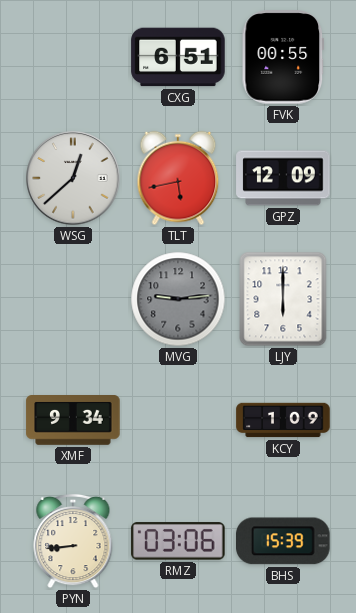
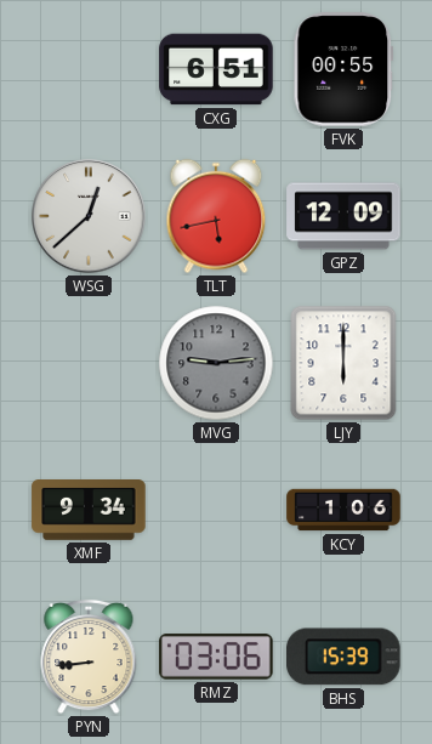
KCY: 1:09 -> 1:06 (343, 510)
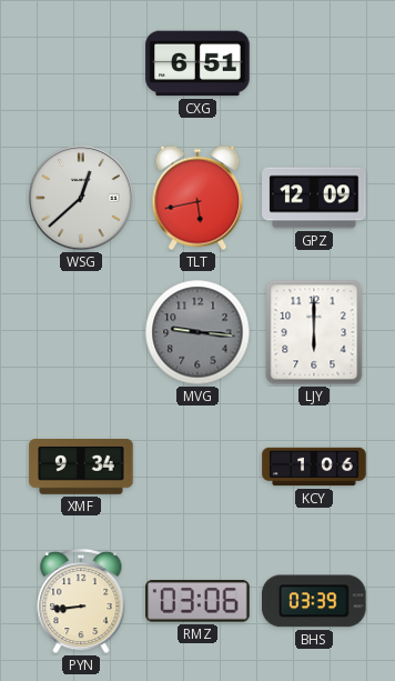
FVK: 00:55 -> none (343, 69)
MVG: 9:14 -> 9:16 (197, 332)
BHS: 15:39 -> 03:39 (314, 601)
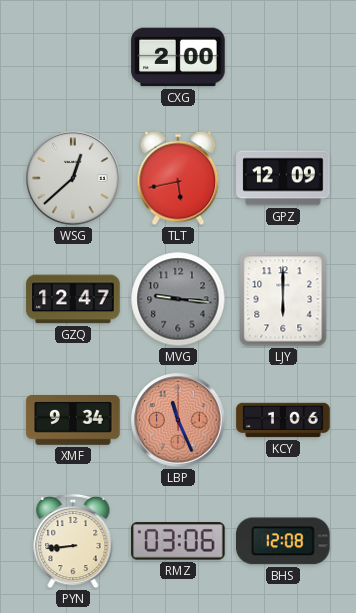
CXG: 6:51 -> 2:00 (178, 57)
GZQ: none -> 12:47 (73, 299)
LBP: none -> 11:26 (178, 420)
BHS: 03:39 -> 12:08 (283, 541)
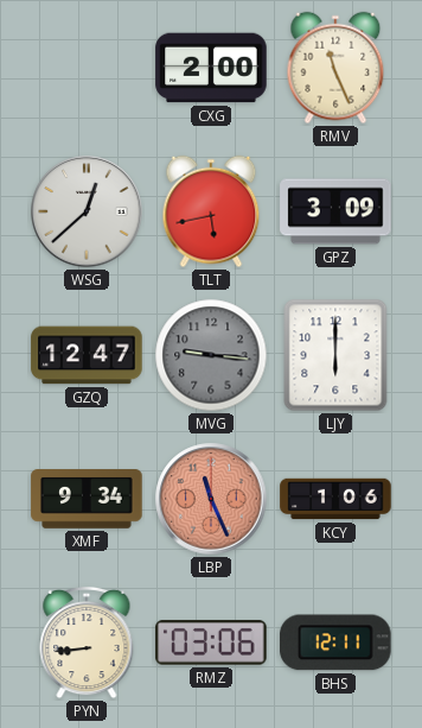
RMV: none -> 11:26 (335, 68)
GPZ: 12:09 -> 3:09 (335, 211)
BHS: 12:08 -> 12:11 (335, 642)
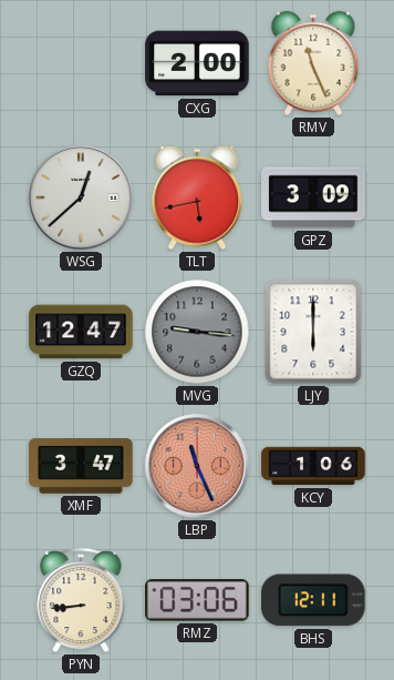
XMF: 9:34 -> 3:47 (81, 467)
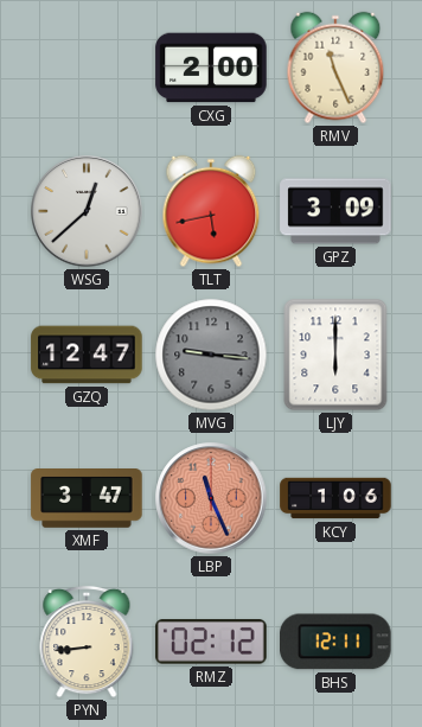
RMZ: 03:06 -> 02:12 (211, 642)
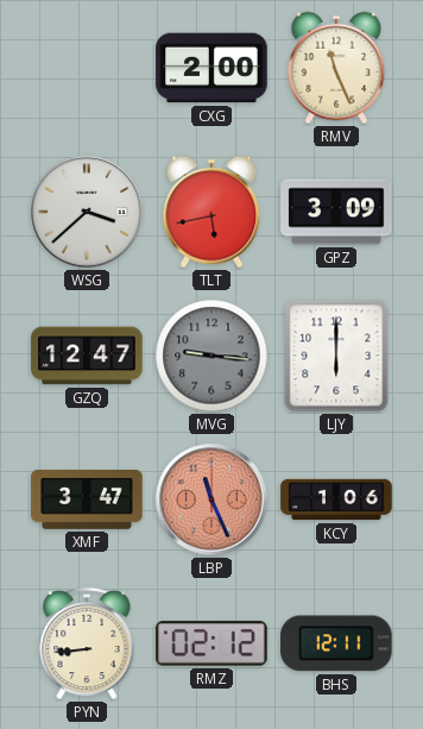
WSG: 12:38 -> 3:38 (87, 212)
